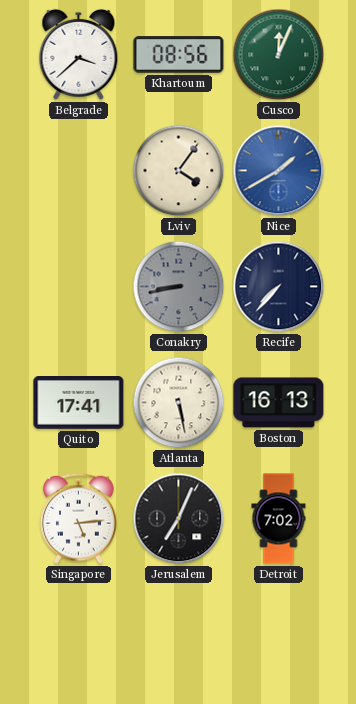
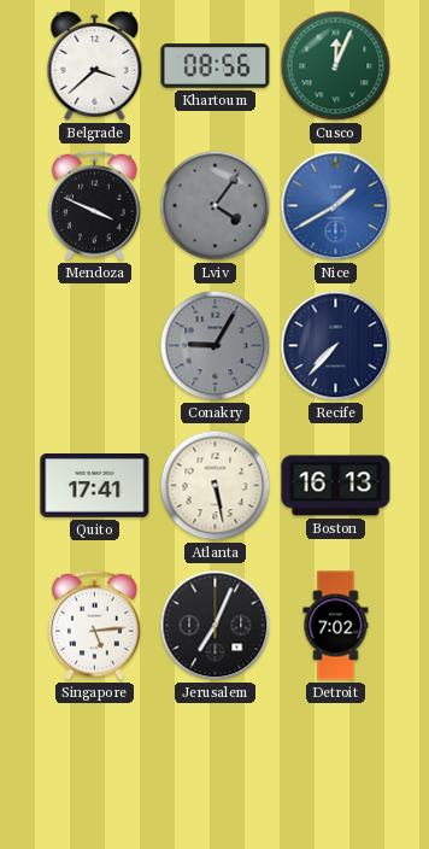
Mendoza: none -> 3:49 (95, 205)
Lviv dial: cream -> grey (216, 206)
Conakry: 8:43 -> 9:05 (216, 346)
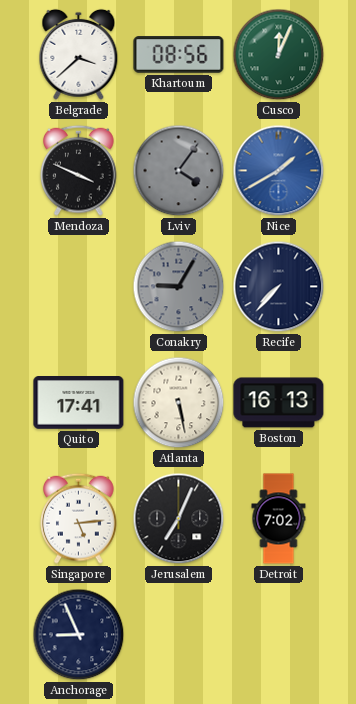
Anchorage: none -> 8:56 (79, 635)
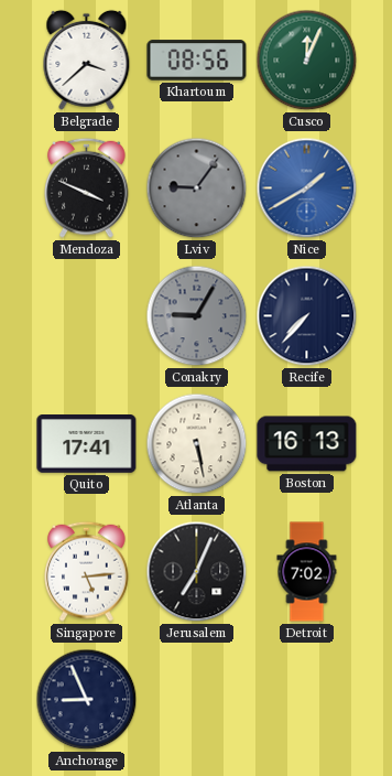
Lviv: 4:06 -> 9:06 (197, 188)
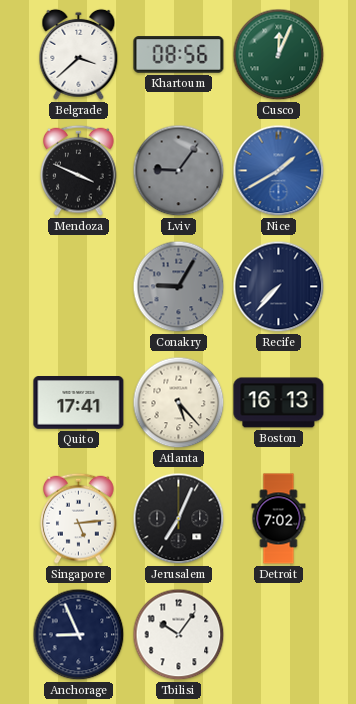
Atlanta: 5:28 -> 5:23 (179, 403)
Tbilisi: none -> 10:06 (179, 635)
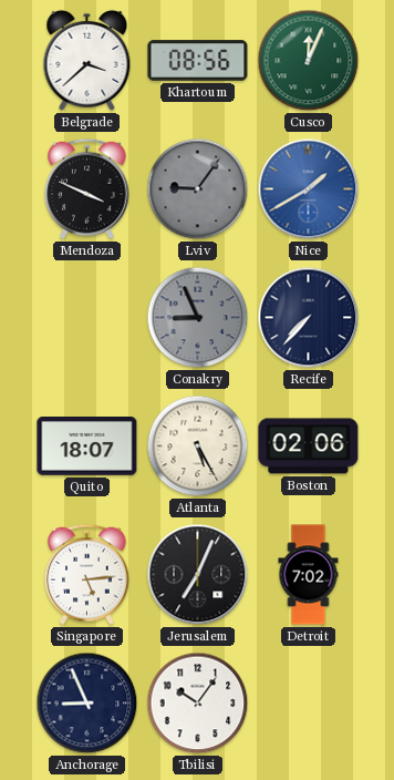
Conakry: 9:05 -> 8:56 (198, 318)
Quito: 17:41 -> 18:07 (87, 447)
Atlanta: 5:23 -> 5:25 (198, 447)
Boston: 16:13 -> 02:06 (309, 447)
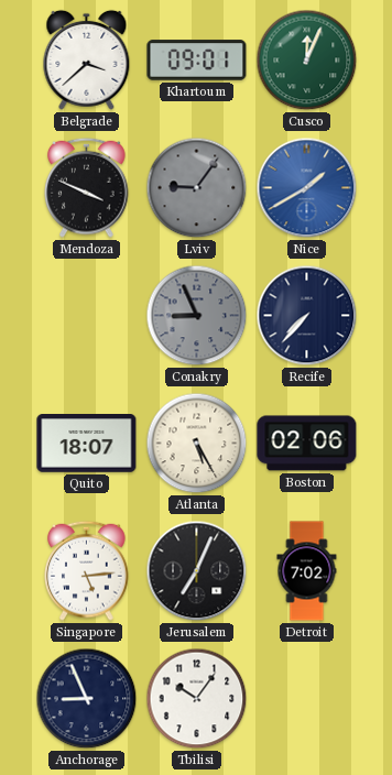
Khartoum: 08:56 -> 09:01 (197, 61)
